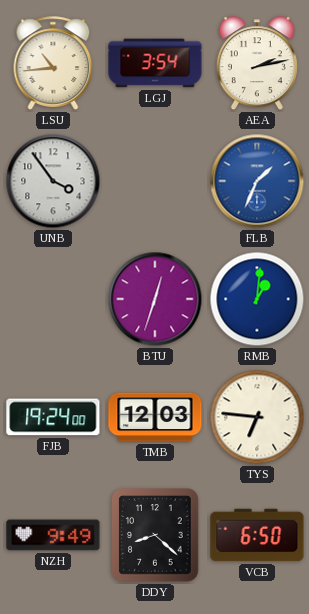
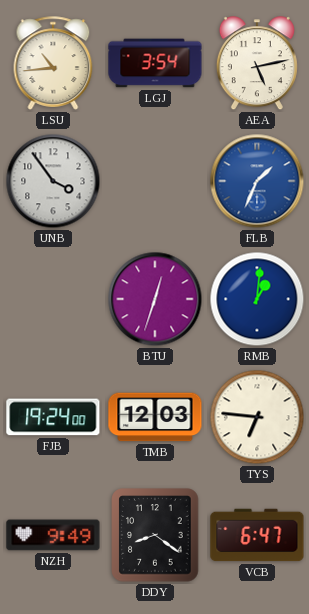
AEA: 2:13 -> 5:13 (257, 64)
DDY: 8:22 -> 8:21 (155, 535)
VCB: 6:50 -> 6:47 (257, 535)
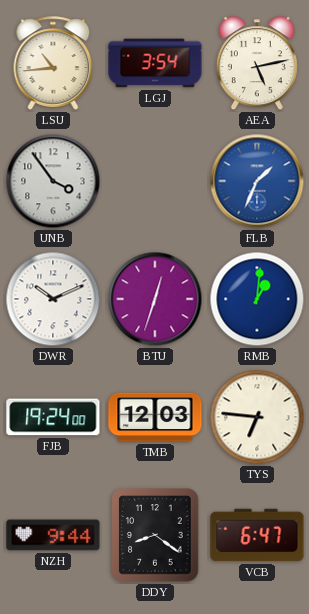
DWR: none -> 10:11 (53, 299)
NZH: 9:49 -> 9:44 (53, 535)
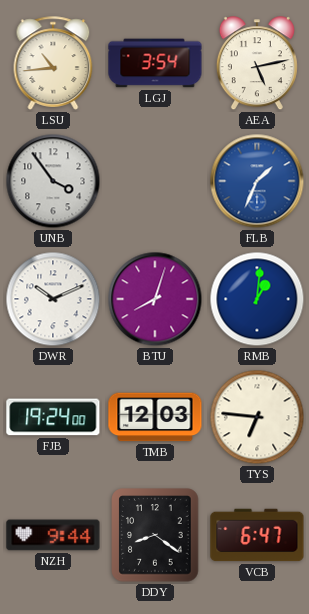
BTU: 12:33 -> 8:03 (155, 299)
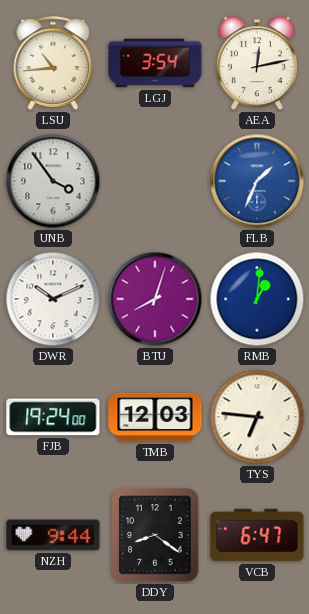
AEA: 5:13 -> 12:13 (257, 64)
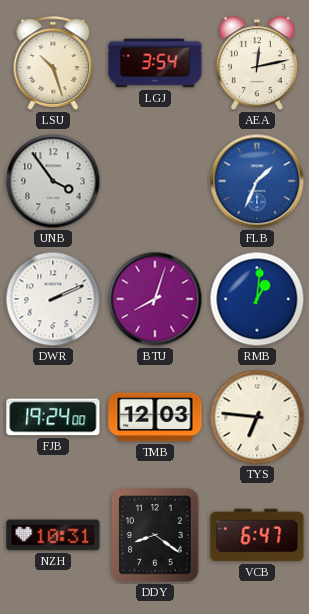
LSU: 10:44 -> 10:27 (53, 63)
DWR: 10:11 -> 2:11 (53, 299)
NZH: 9:44 -> 10:31 (53, 535)
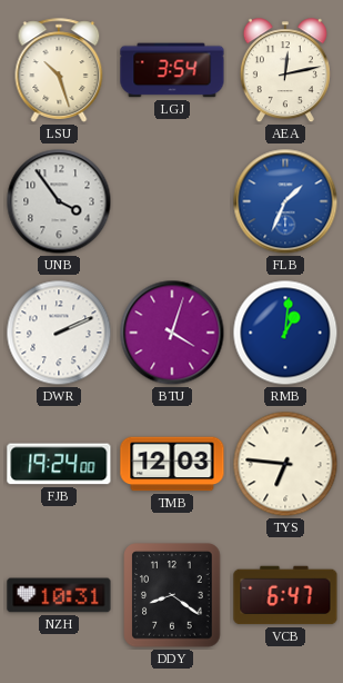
BTU: 8:03 -> 4:03 (172, 333)
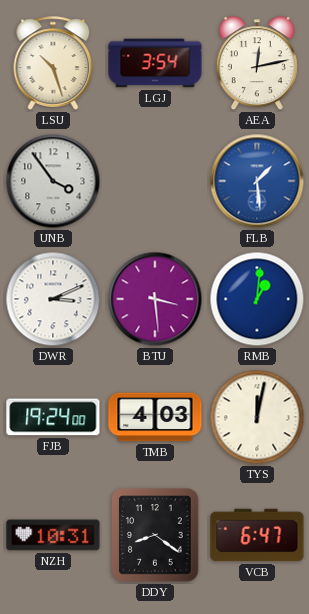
FLB: 1:34 -> 1:29 (257, 181)
DWR: 2:11 -> 3:11 (53, 299)
BTU: 4:03 -> 3:29 (155, 299)
TMB: 12:03 -> 4:03 (155, 417)
TYS: 6:46 -> 12:02 (257, 417)
